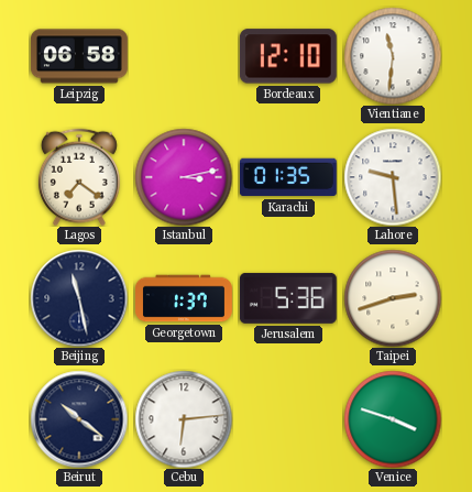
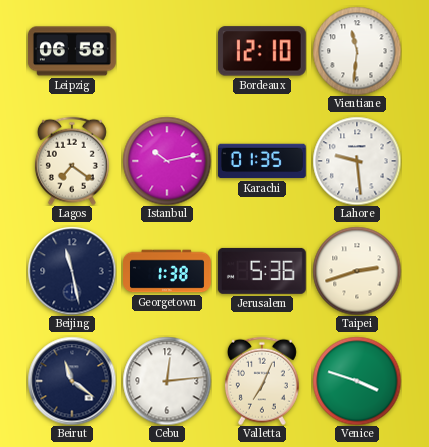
Istanbul: 3:13 -> 10:13 (167, 161)
Georgetown: 1:37 -> 1:38 (168, 271)
Beirut: 10:21 -> 11:21 (72, 381)
Cebu: 6:14 -> 12:14 (167, 381)
Valletta: none -> 7:04 (262, 381)
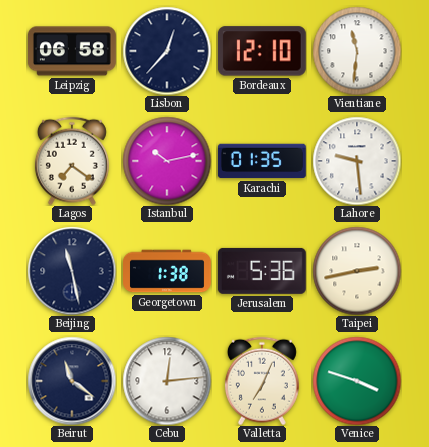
Lisbon: none -> 12:37 (167, 51)
Taipei: 2:42 -> 2:43 (357, 271)
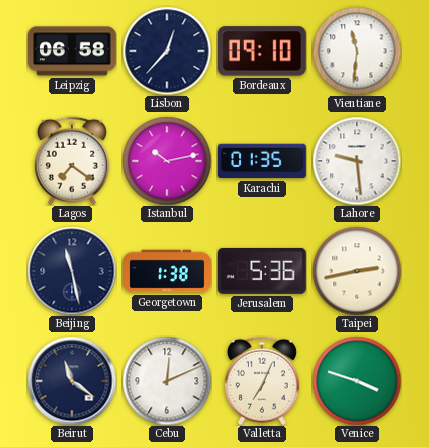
Bordeaux: 12:10 -> 09:10 (262, 51)
Cebu: 12:14 -> 12:11 (167, 381)
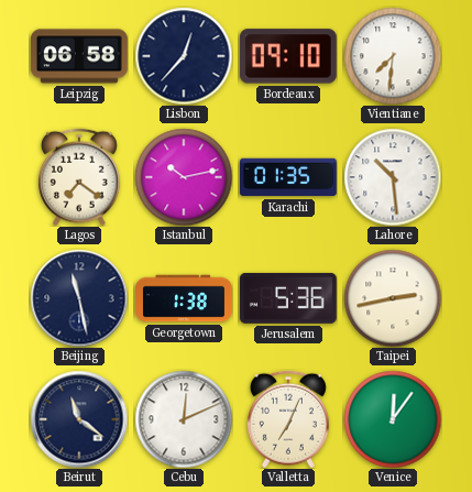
Vientiane: 11:31 -> 7:31 (393, 56)
Lahore: 9:29 -> 10:29 (393, 177)
Venice: 3:48 -> 12:06 (393, 419)
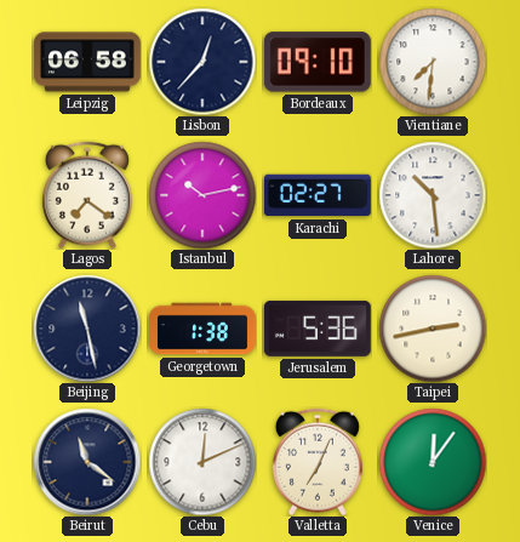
Karachi: 01:35 -> 02:27 (318, 195)
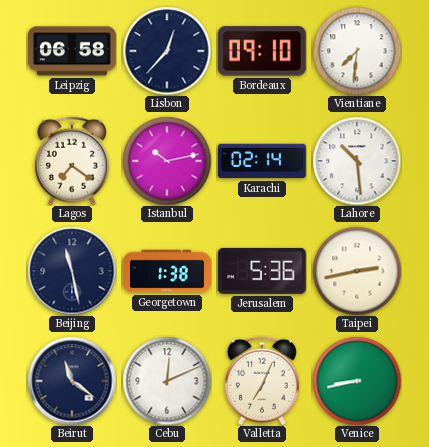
Karachi: 02:27 -> 02:14 (262, 161)
Venice: 12:06 -> 8:43 (357, 381)
